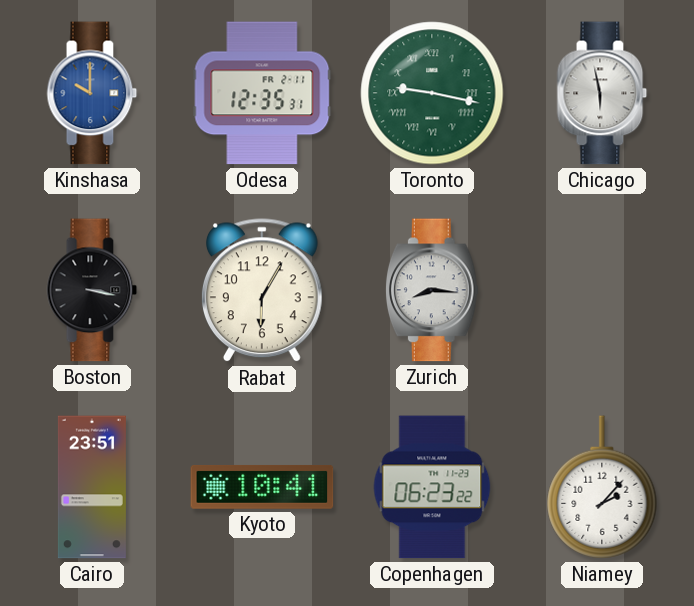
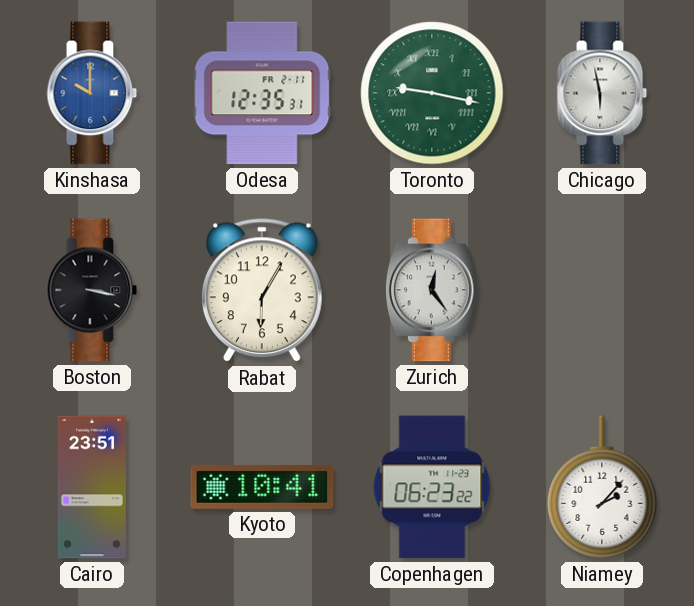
Zurich: 8:16 -> 12:24 (432, 290)
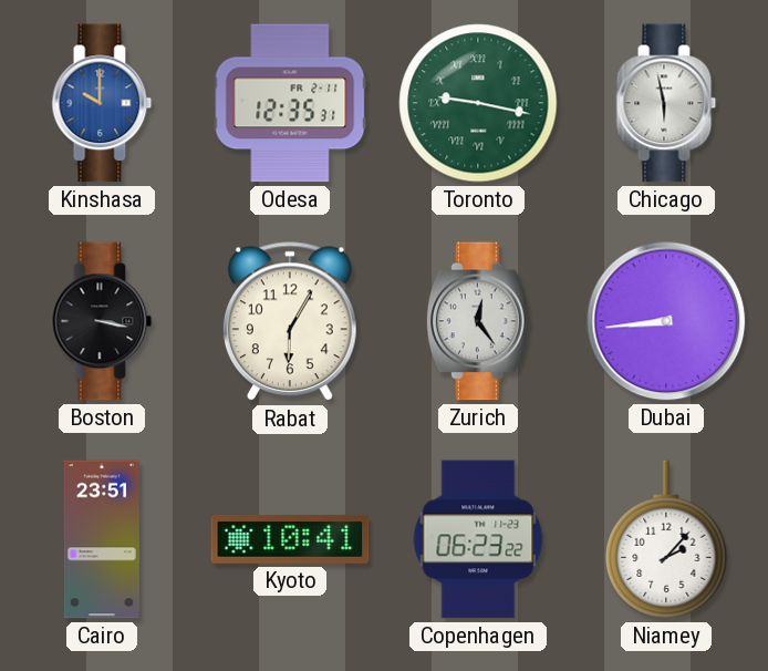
Dubai: none -> 8:44 (666, 321)
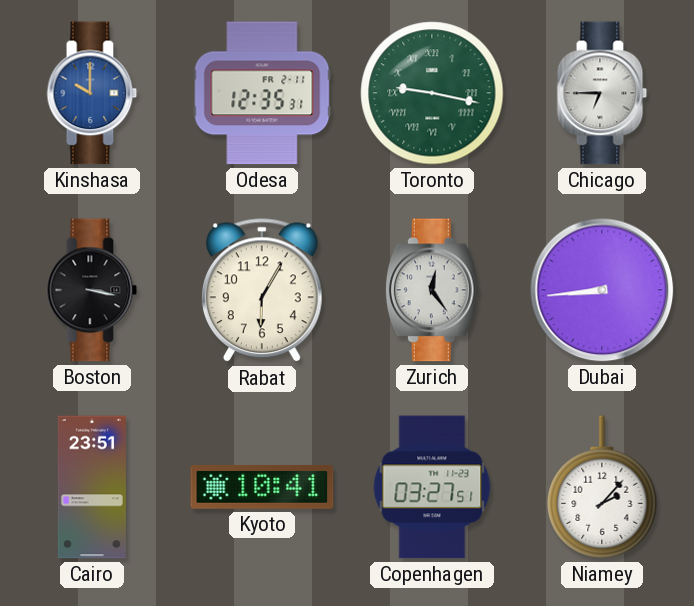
Chicago: 5:58 -> 6:45 (602, 93)
Copenhagen: 06:23 -> 03:27 (432, 487)
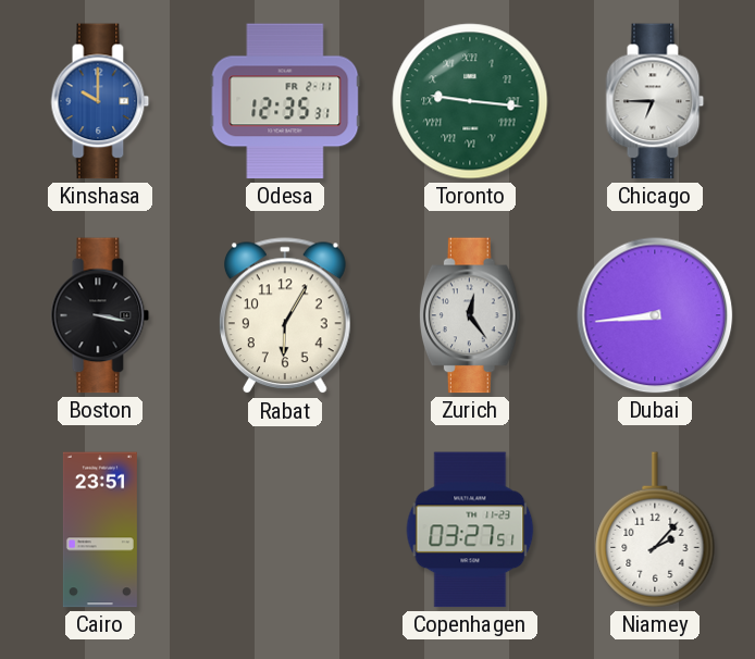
Toronto: 9:17 -> 9:16 (470, 101)
Kyoto: 10:41 -> none (262, 487)
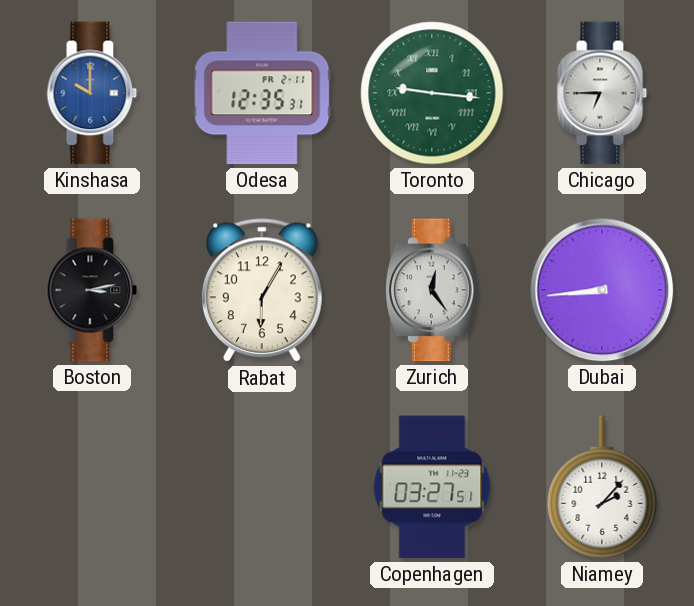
Boston: 3:17 -> 3:13 (92, 290)
Cairo: 23:51 -> none (100, 530)
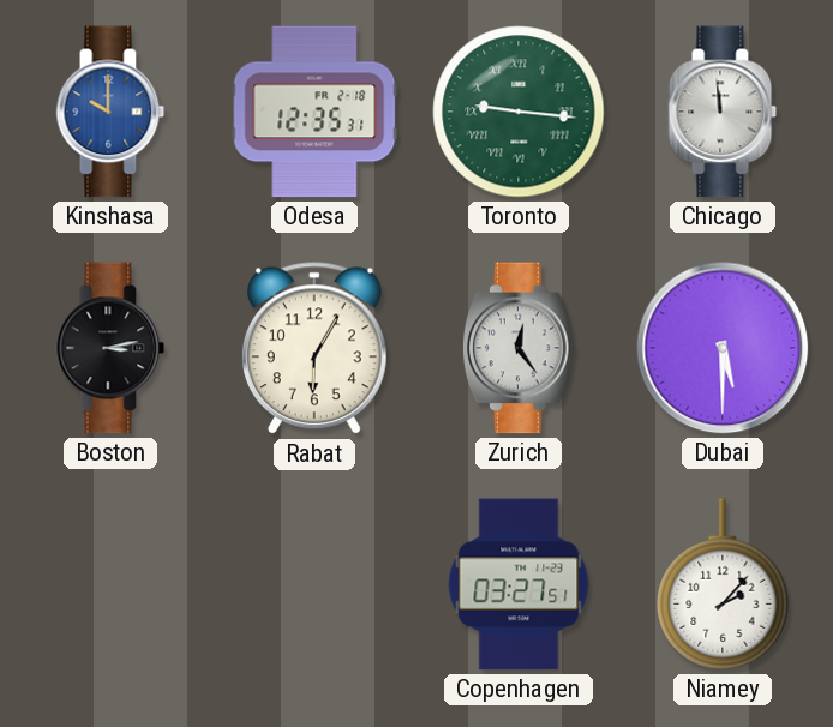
Odesa date: FR 2-11 -> FR 2-18 (314, 112)
Chicago: 6:45 -> 11:59 (723, 112)
Dubai: 8:44 -> 5:30 (723, 348)
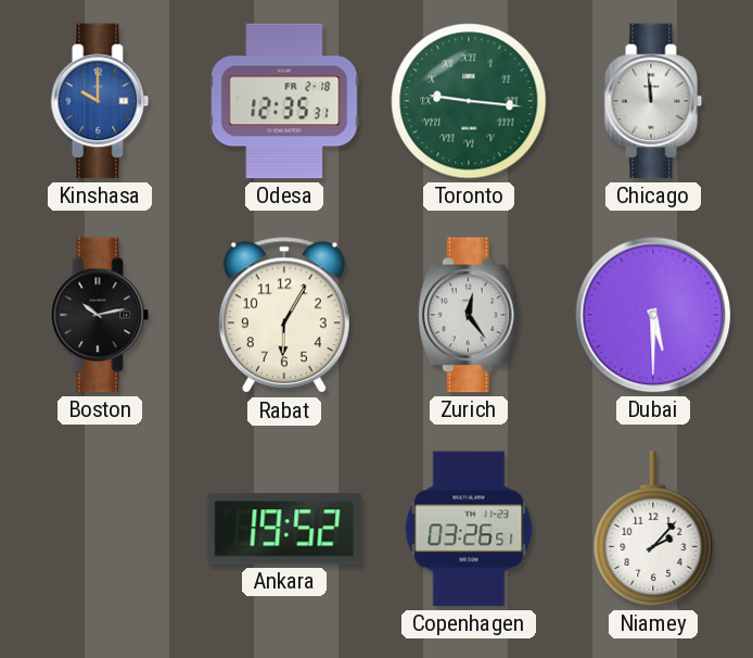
Boston: 3:13 -> 10:13 (100, 315)
Ankara: none -> 19:52 (284, 529)
Copenhagen: 03:27 -> 03:26 (469, 529)
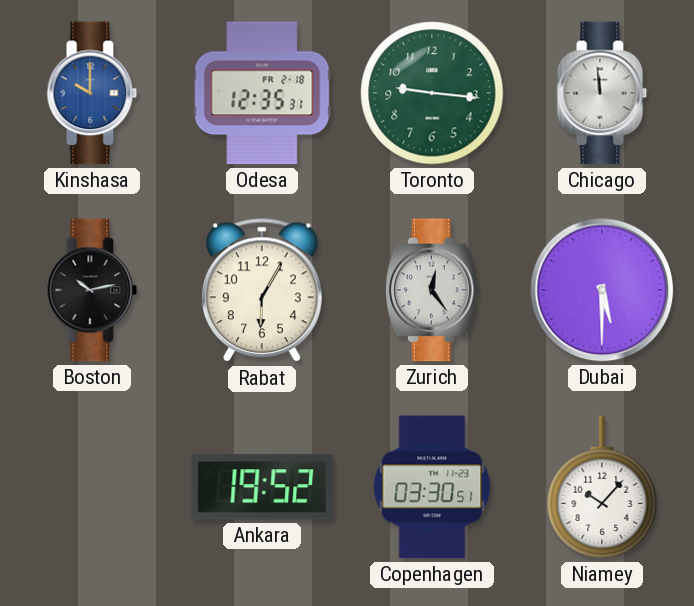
Toronto numerals: Roman -> Arabic (432, 93)
Copenhagen: 03:26 -> 03:30 (432, 487)
Niamey: 2:07 -> 10:07 (602, 487)
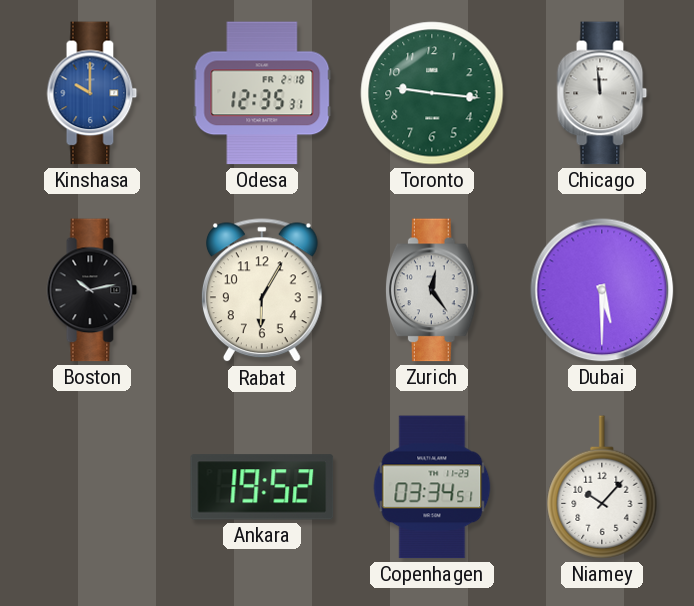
Copenhagen: 03:30 -> 03:34 (432, 487)
